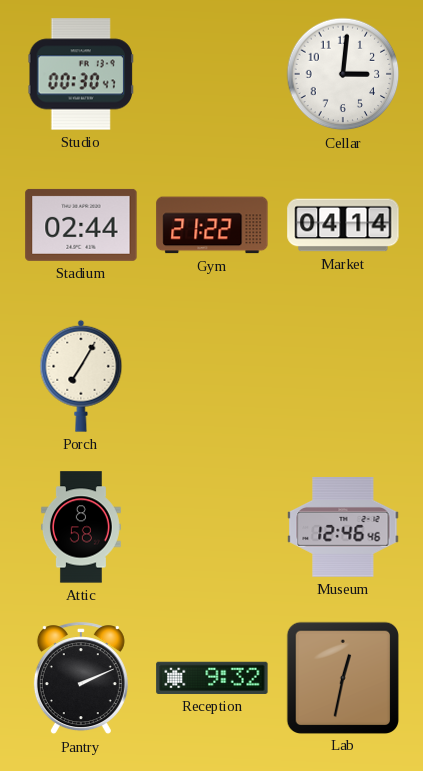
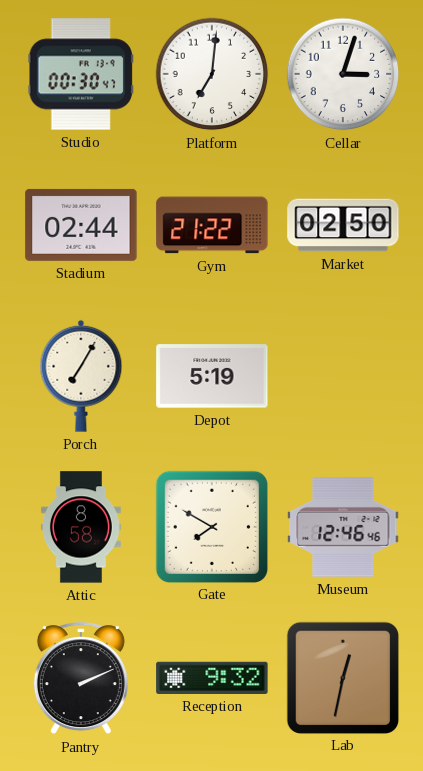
Platform: none -> 7:01 (212, 74)
Cellar: 3:01 -> 3:03 (343, 74)
Market: 04:14 -> 02:50 (343, 225)
Depot: none -> 5:19 (212, 376)
Gate: none -> 7:50 (211, 526)
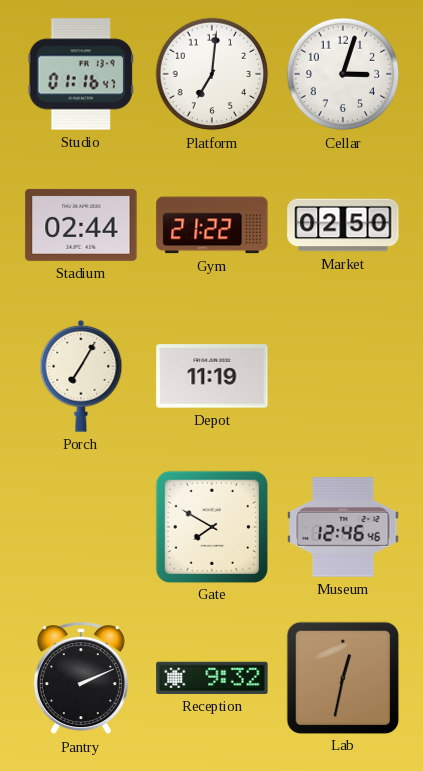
Studio: 00:30 -> 01:16 (80, 74)
Depot: 5:19 -> 11:19 (212, 376)
Attic: 8:58 -> none (81, 527)
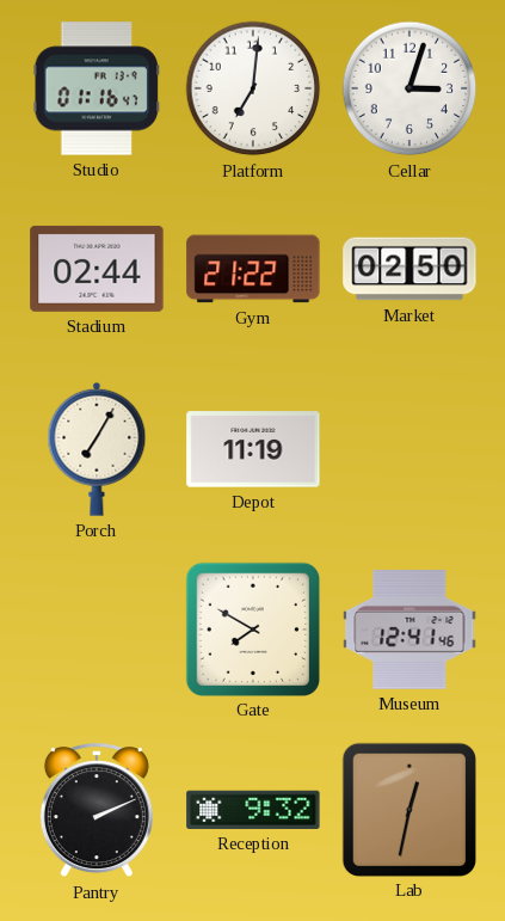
Museum: 12:46 -> 12:41 (409, 631)
